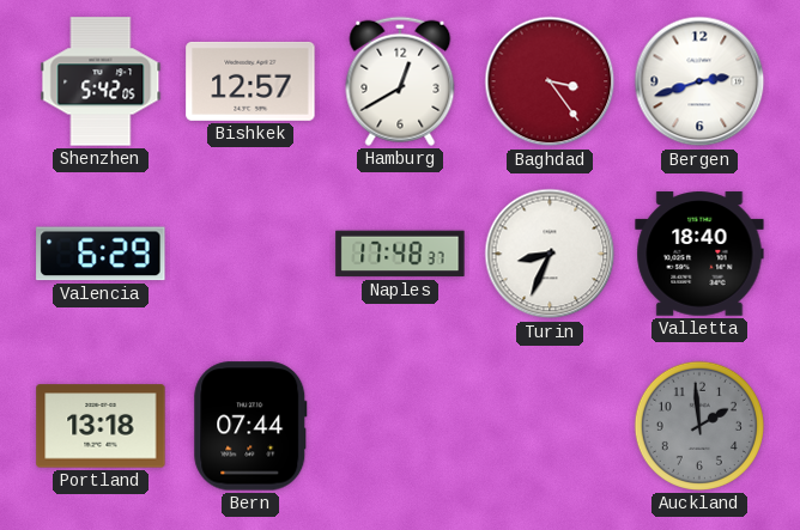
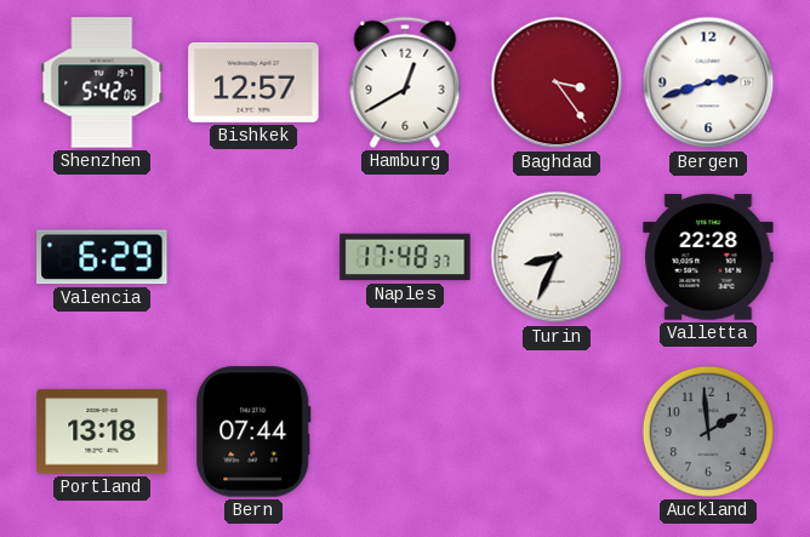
Valletta: 18:40 -> 22:28 (708, 257)
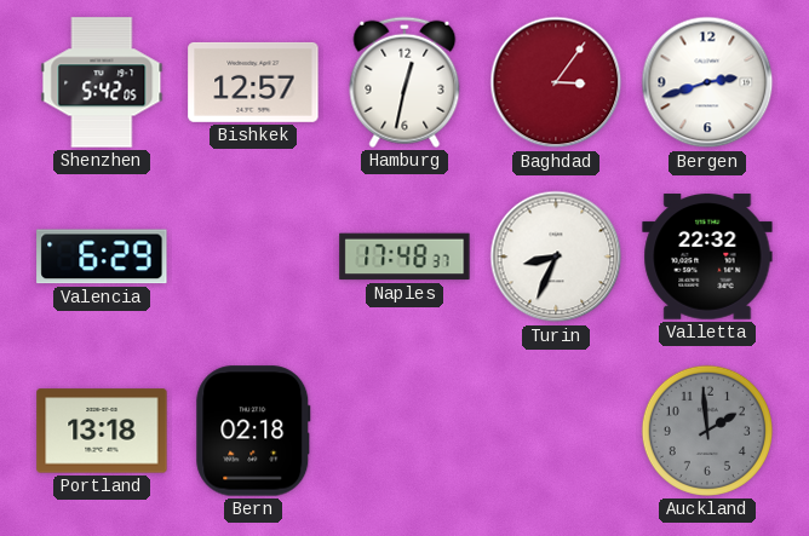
Hamburg: 12:40 -> 12:32 (404, 82)
Baghdad: 3:24 -> 3:06 (556, 82)
Valletta: 22:28 -> 22:32 (707, 257)
Bern: 07:44 -> 02:18 (253, 431)
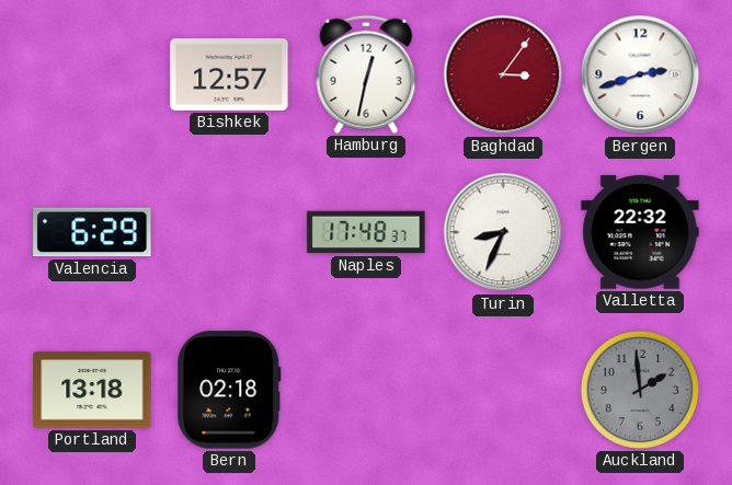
Shenzhen: 5:42 -> none (102, 82)
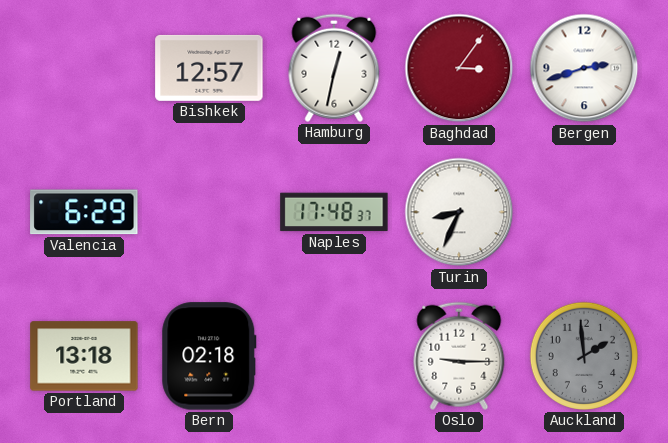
Valletta: 22:32 -> none (640, 232)
Oslo: none -> 9:15 (459, 356)
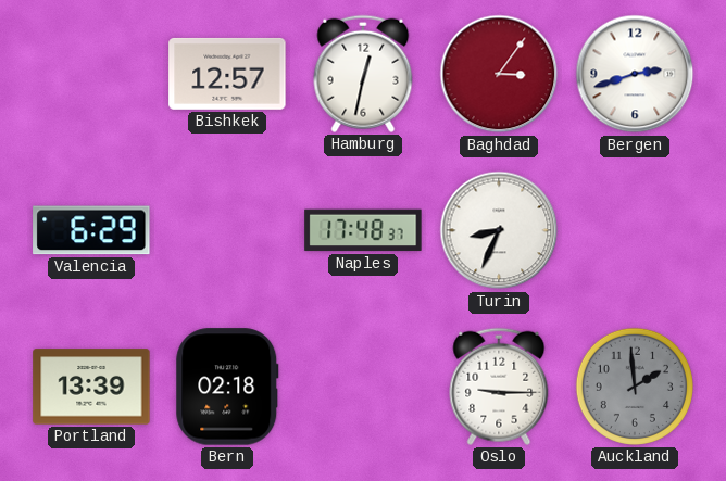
Portland: 13:18 -> 13:39 (91, 387)
